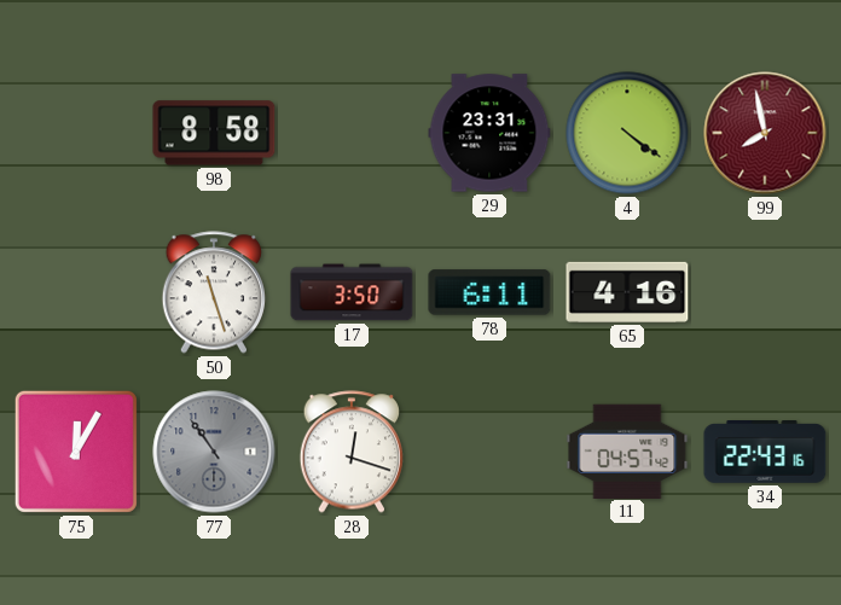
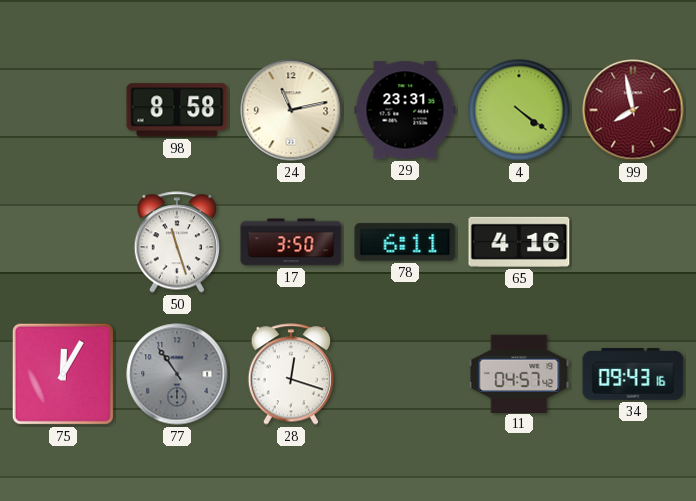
24: none -> 11:13 (291, 110)
34: 22:43 -> 09:43 (633, 375)
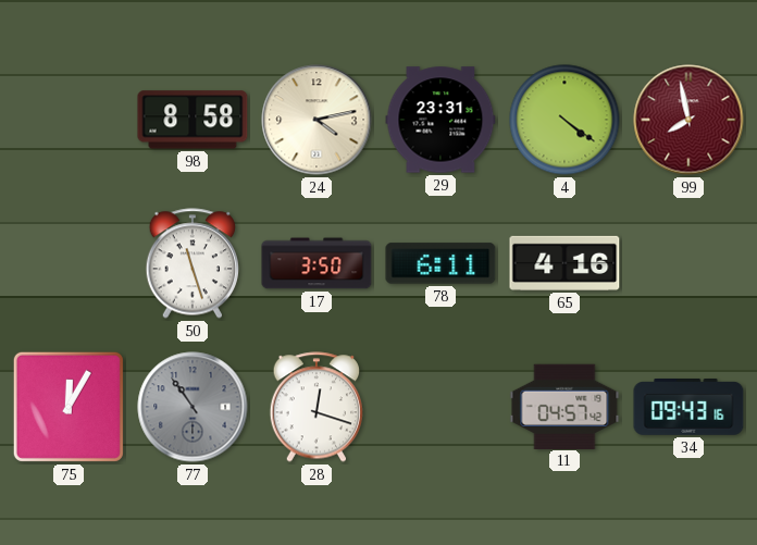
24: 11:13 -> 4:13 (317, 120)
